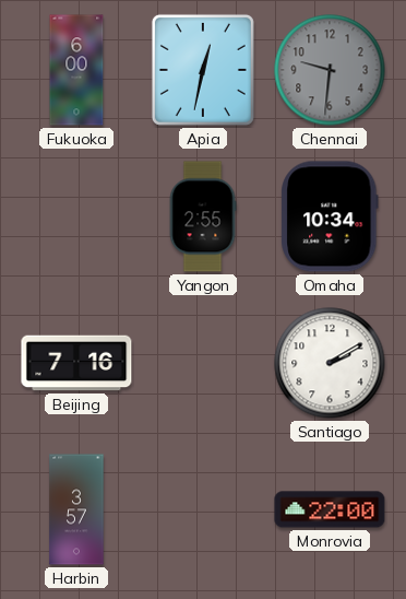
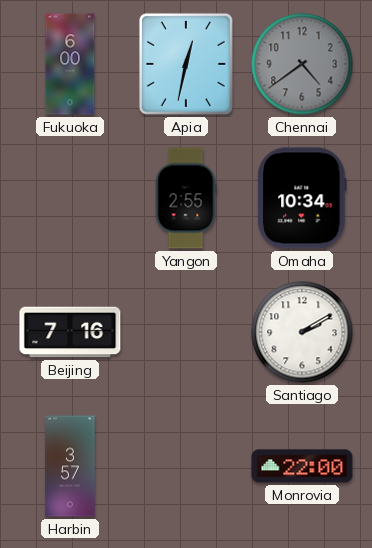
Chennai: 9:31 -> 4:39 (302, 64)
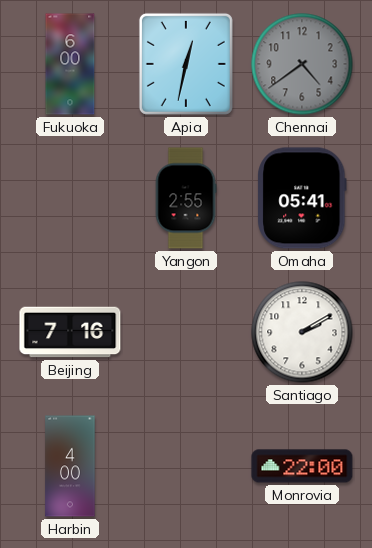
Omaha: 10:34 -> 05:41 (302, 198)
Harbin: 3:57 -> 4:00 (70, 466)
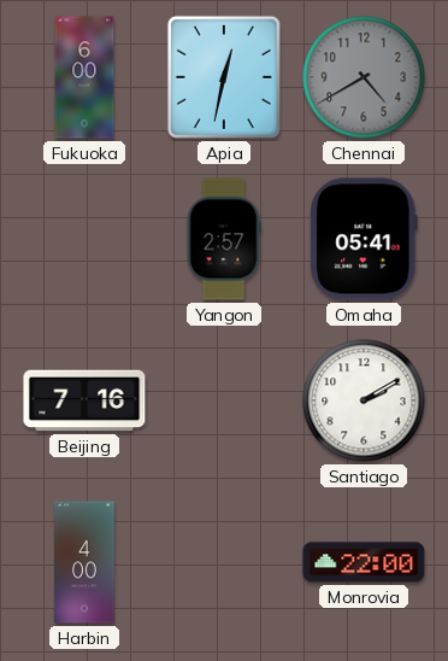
Chennai: 4:39 -> 4:40 (364, 77)
Yangon: 2:55 -> 2:57 (224, 239)
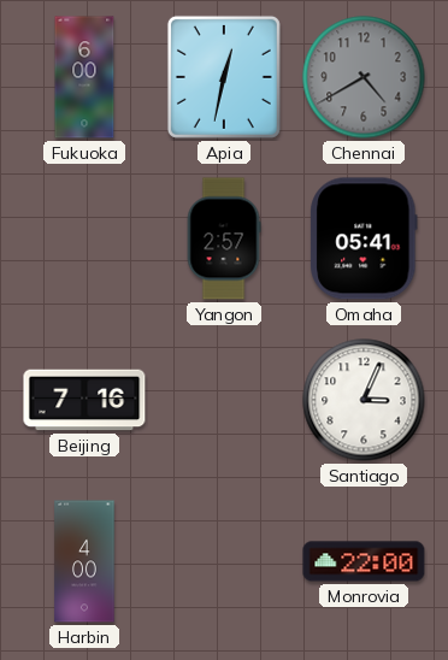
Santiago: 2:10 -> 3:04 (364, 400)
